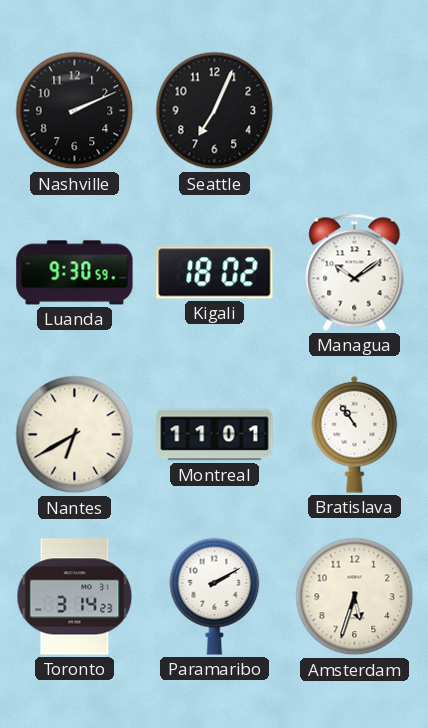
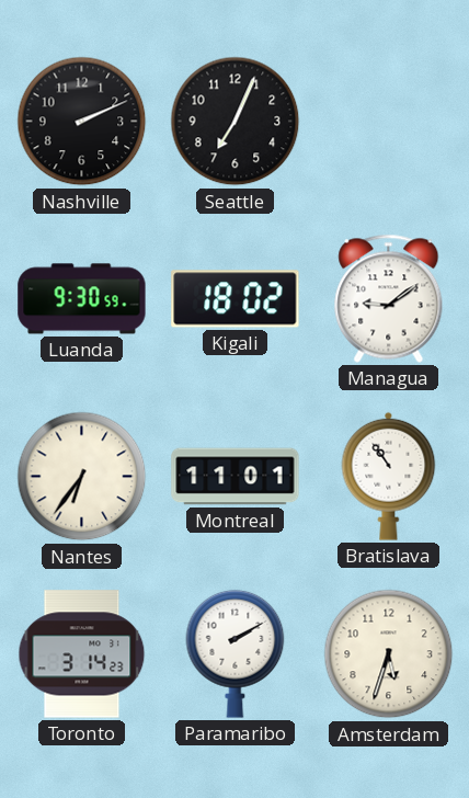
Managua: 10:09 -> 9:09 (389, 298)
Nantes: 6:40 -> 6:36 (82, 477)
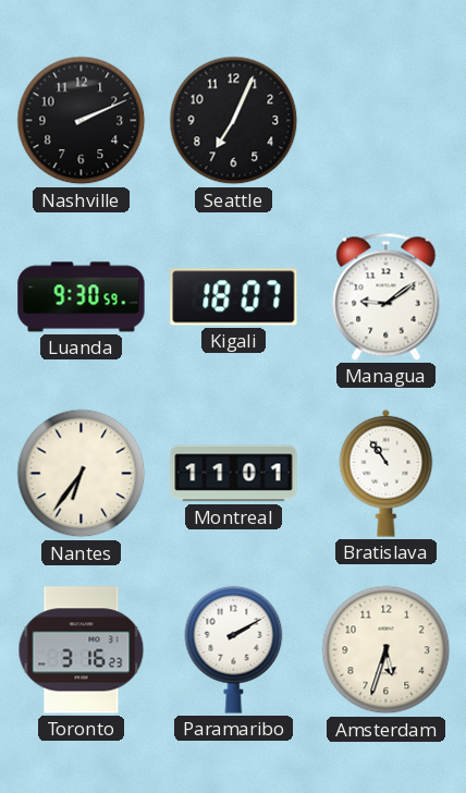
Kigali: 18:02 -> 18:07 (234, 297)
Toronto: 3:14 -> 3:16 (82, 650)
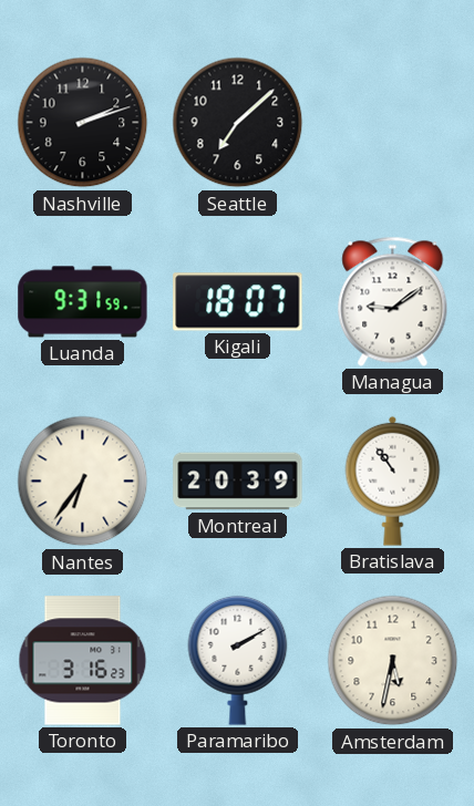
Nashville: 2:11 -> 2:12 (83, 123)
Seattle: 7:04 -> 7:08 (238, 123)
Luanda: 9:30 -> 9:31 (83, 302)
Montreal: 11:01 -> 20:39 (238, 482)
Amsterdam: 5:33 -> 5:32 (393, 661)
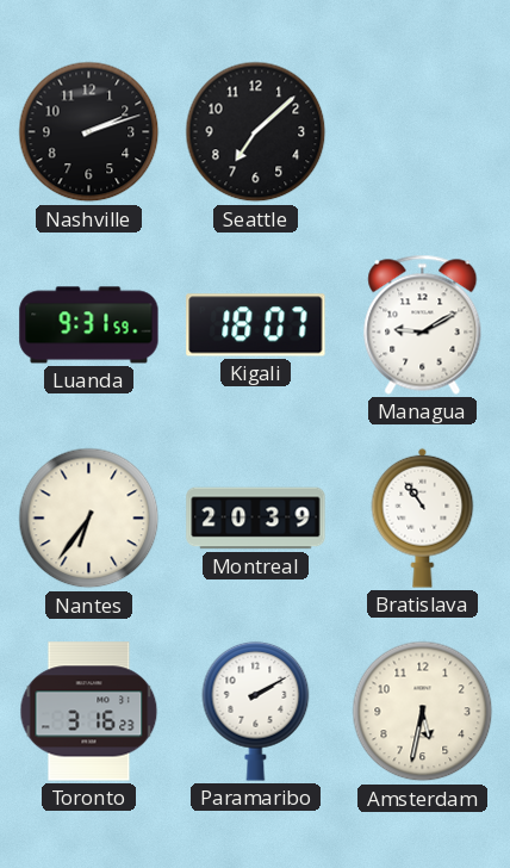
Managua: 9:09 -> 9:10 (423, 324)
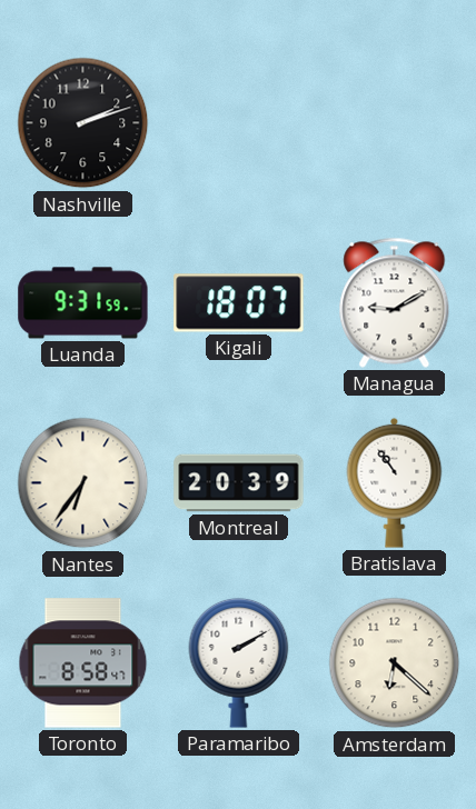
Seattle: 7:08 -> none (256, 132)
Toronto: 3:16 -> 8:58 (83, 663)
Amsterdam: 5:32 -> 6:22 (395, 663)
